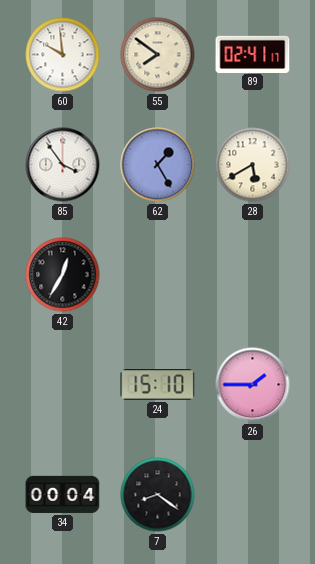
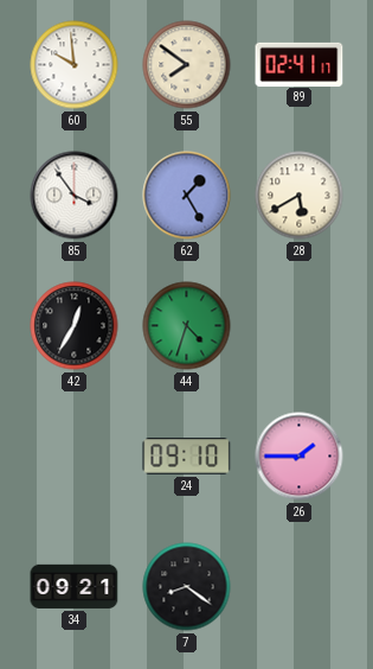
44: none -> 4:33 (187, 326)
24: 15:10 -> 09:10 (187, 457)
34: 00:04 -> 09:21 (75, 586)
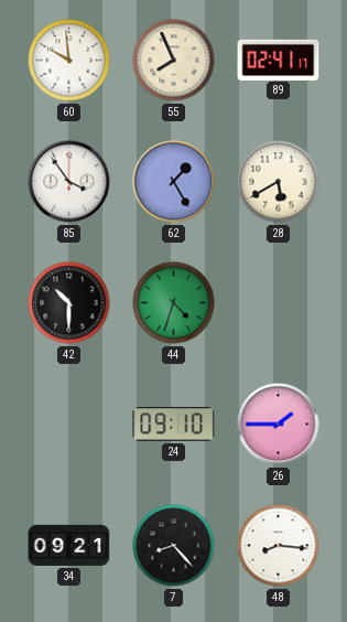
55: 7:51 -> 7:56 (174, 61)
42: 12:35 -> 10:30 (69, 303)
7: 8:21 -> 8:23 (174, 546)
48: none -> 8:16 (279, 546)
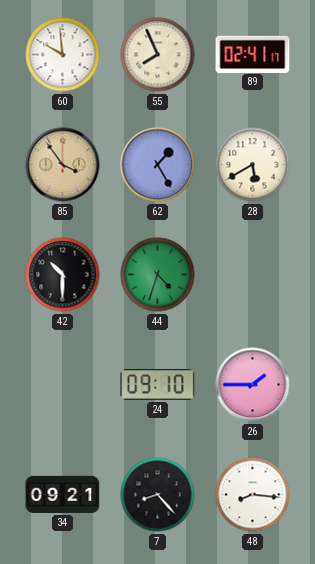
85 dial: white -> champagne (63, 165)
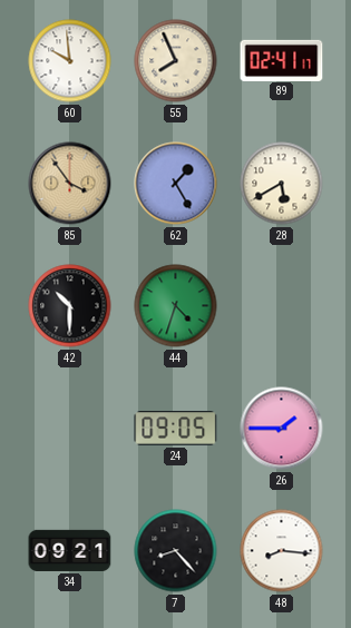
24: 09:10 -> 09:05 (176, 429)
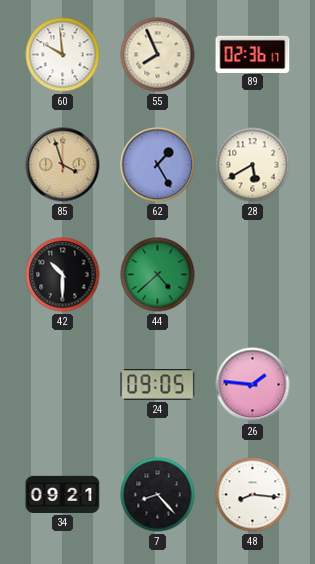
89: 02:41 -> 02:36 (253, 54)
85: 3:54 -> 3:57 (63, 165)
44: 4:33 -> 4:38 (158, 275)
26: 1:45 -> 1:46 (253, 385)
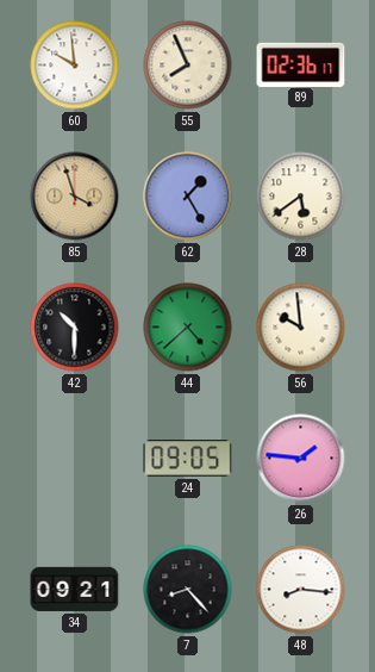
28: 5:40 -> 5:39 (301, 197)
56: none -> 9:59 (301, 328)
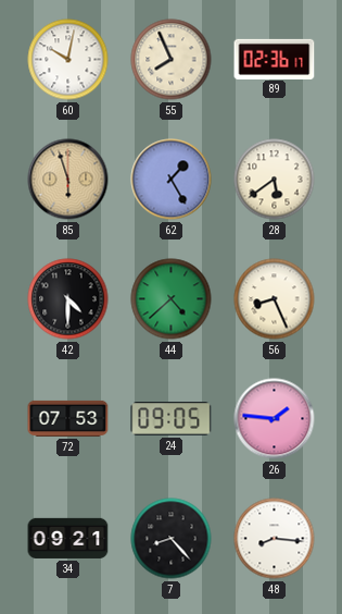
60: 9:59 -> 10:02 (68, 60)
85: 3:57 -> 5:57 (68, 180)
42: 10:30 -> 4:30 (68, 299)
56: 9:59 -> 8:26 (275, 299)
72: none -> 07:53 (68, 418)
